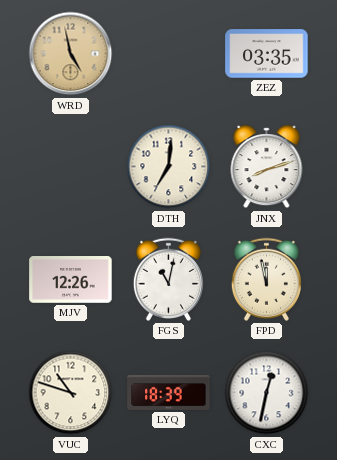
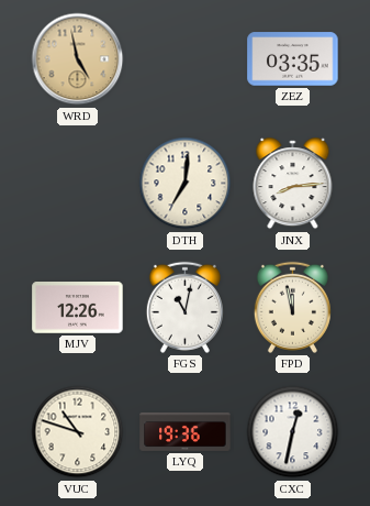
JNX: 8:12 -> 8:14 (293, 184)
LYQ: 18:39 -> 19:36 (186, 431)
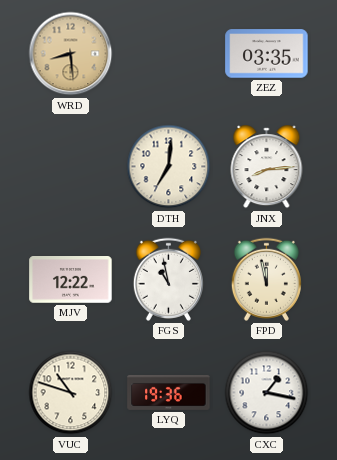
WRD: 4:58 -> 8:29 (71, 54)
MJV: 12:26 -> 12:22 (71, 280)
FGS: 11:02 -> 10:58 (168, 279)
CXC: 12:32 -> 1:17 (267, 393)
